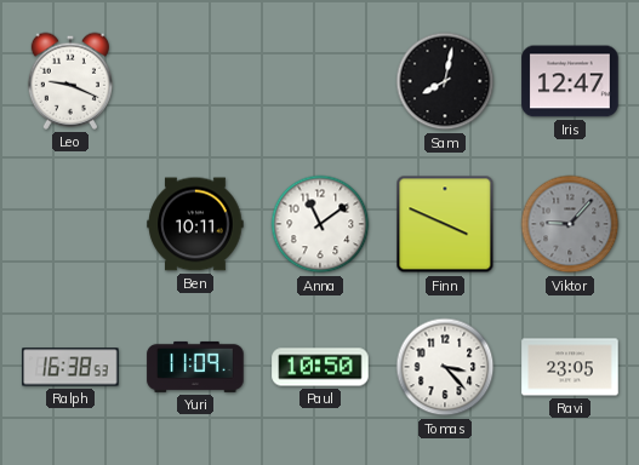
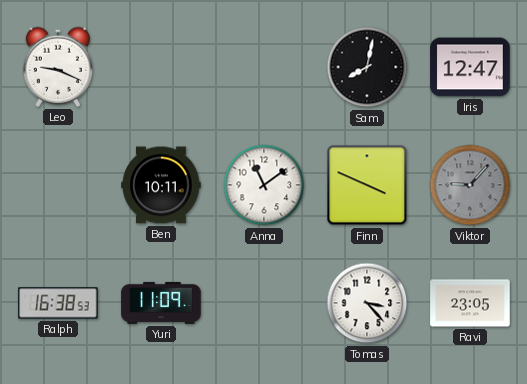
Paul: 10:50 -> none (320, 367)
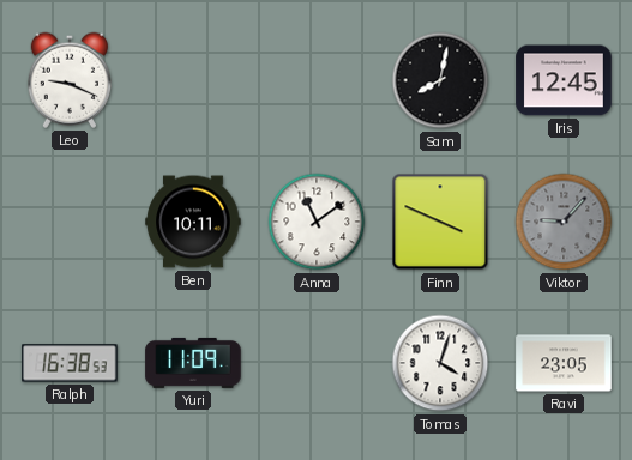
Iris: 12:47 -> 12:45 (564, 80)
Tomas: 3:23 -> 4:03 (440, 363)
